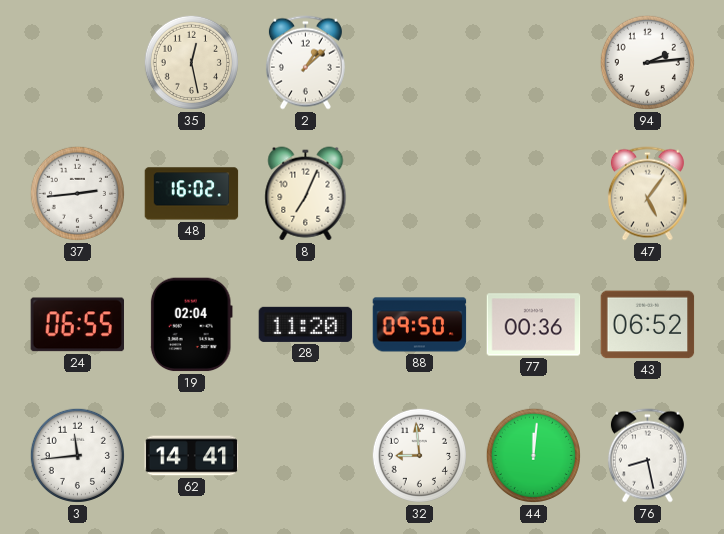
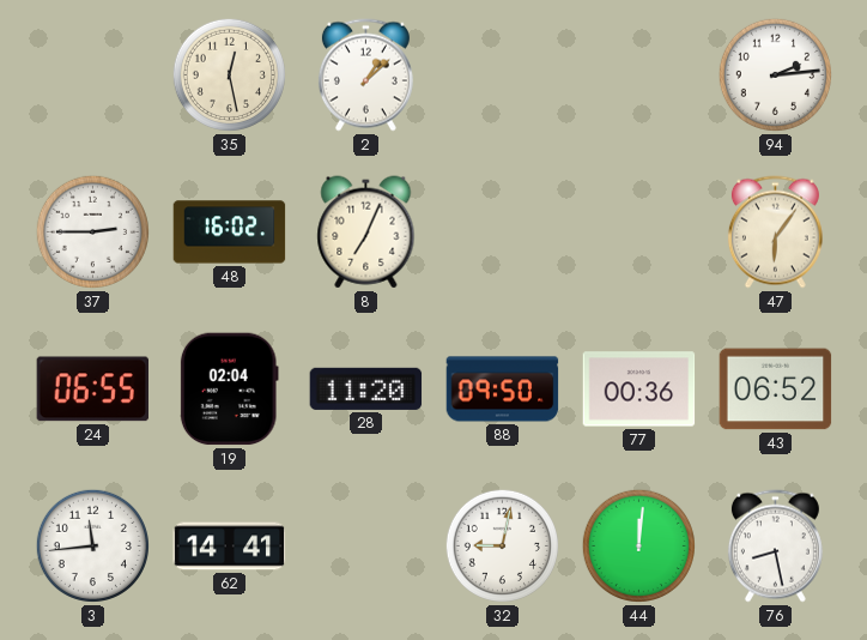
37: 2:44 -> 2:45 (92, 231)
47: 5:06 -> 6:06 (775, 233)
32: 8:59 -> 9:02 (502, 545)
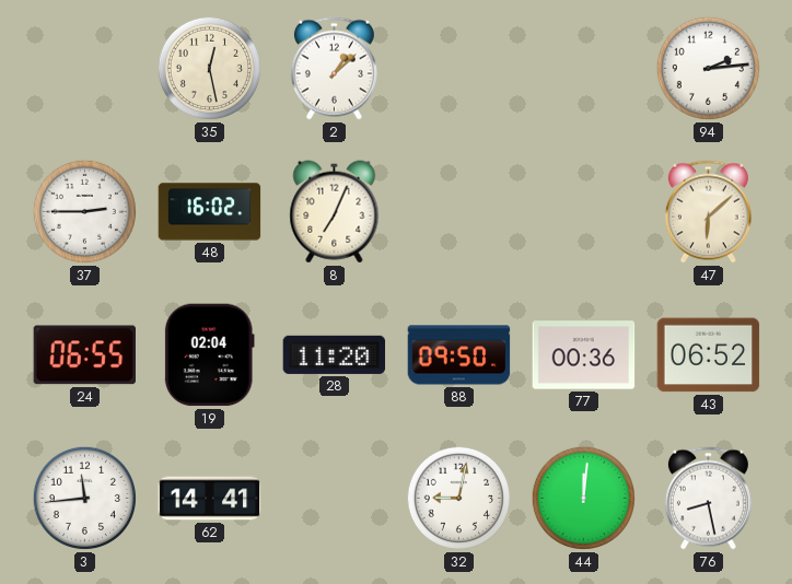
47: 6:06 -> 6:08 (708, 212)
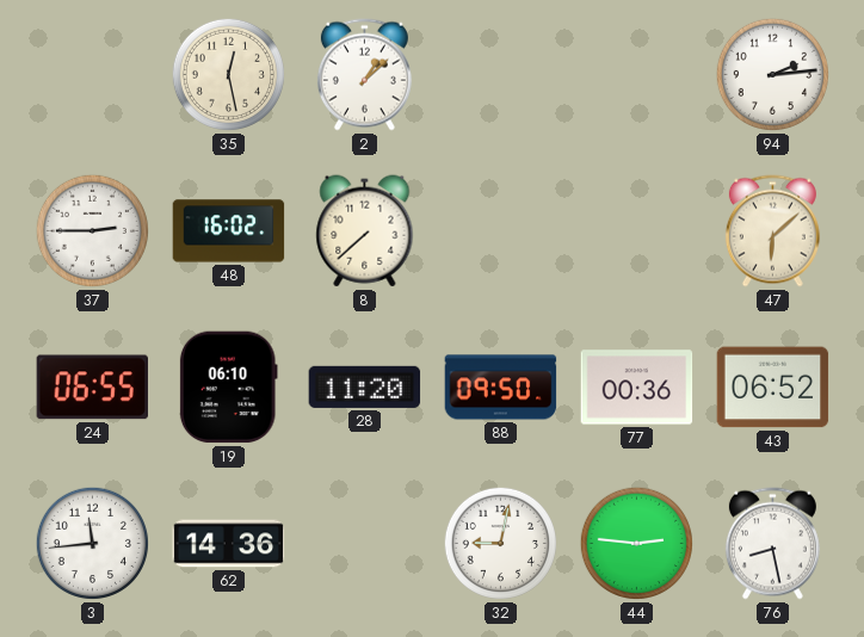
8: 7:04 -> 7:38 (365, 231)
19: 02:04 -> 06:10 (228, 388)
62: 14:41 -> 14:36 (229, 544)
44: 12:01 -> 2:46 (636, 543)
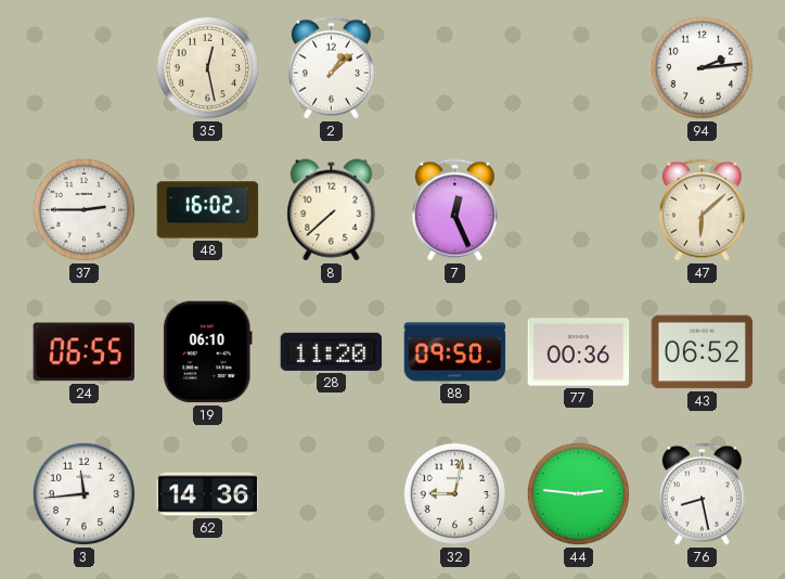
7: none -> 12:26 (454, 210)
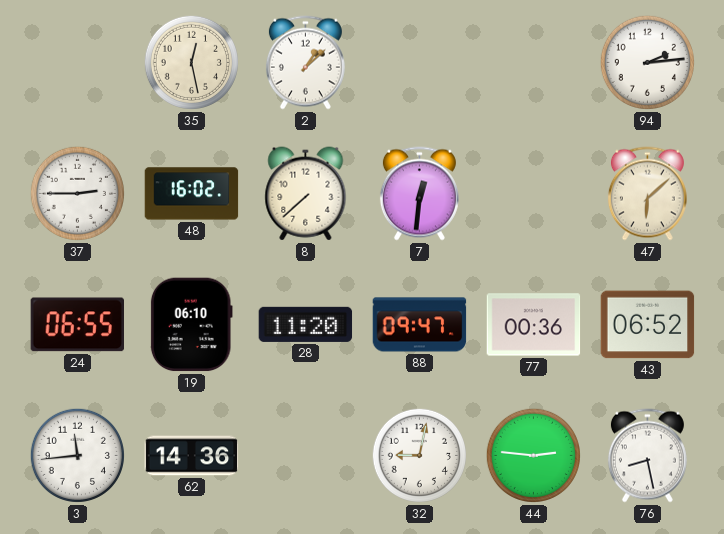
7: 12:26 -> 12:31 (419, 194)
88: 09:50 -> 09:47 (420, 325)
